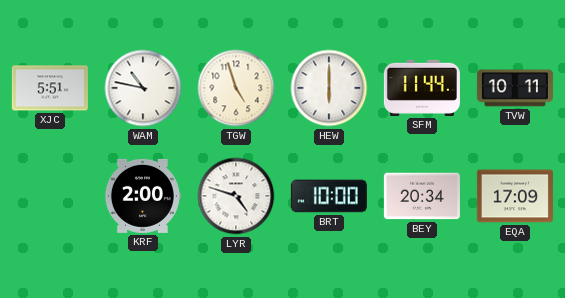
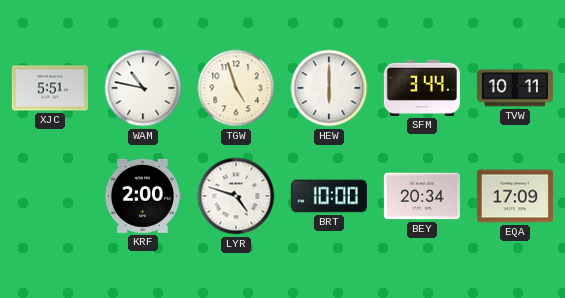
SFM: 11:44 -> 3:44 (422, 88)
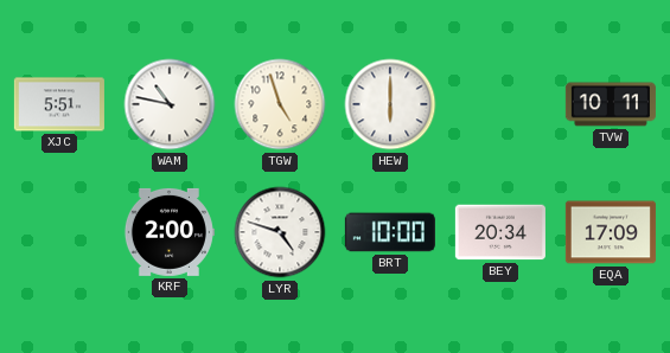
SFM: 3:44 -> none (422, 88)
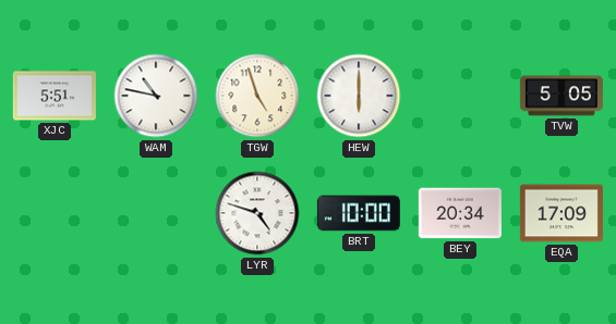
TVW: 10:11 -> 5:05 (561, 96)
KRF: 2:00 -> none (168, 232)
